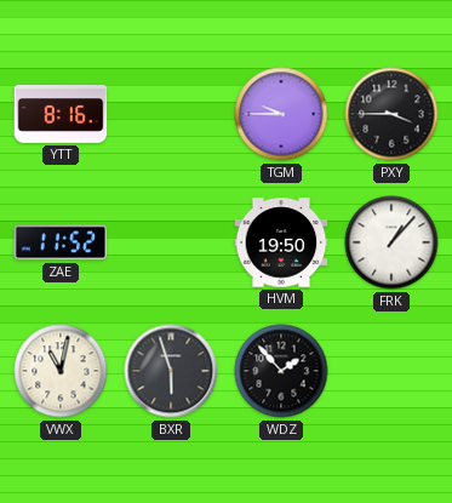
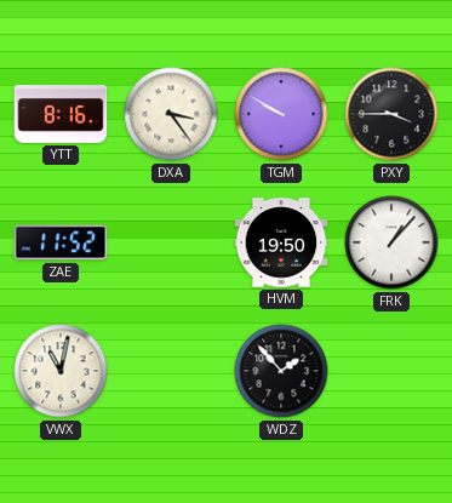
DXA: none -> 3:24 (171, 114)
TGM: 9:45 -> 9:50 (281, 114)
BXR: 5:57 -> none (171, 371)
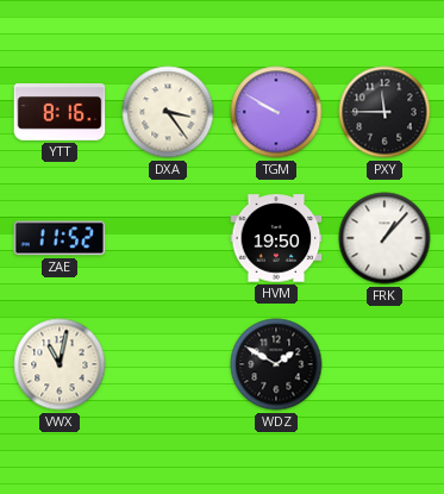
PXY: 3:45 -> 11:45 (384, 112)
WDZ: 1:53 -> 1:50 (276, 364)
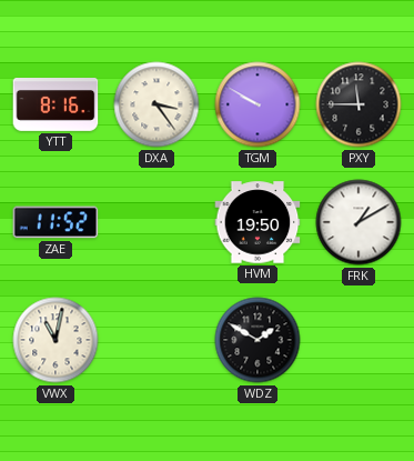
FRK: 1:07 -> 1:10 (359, 222)
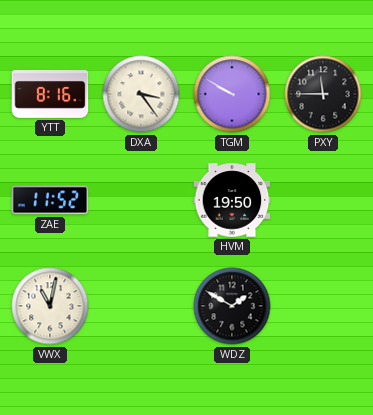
FRK: 1:10 -> none (359, 222)
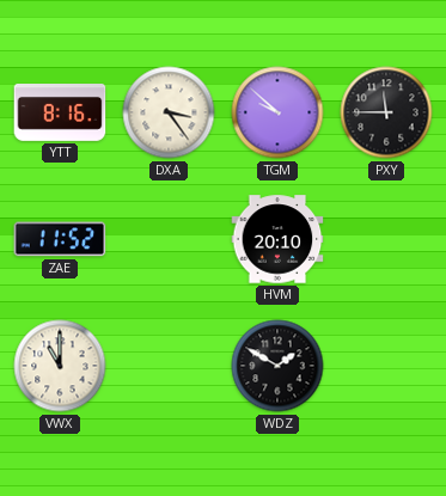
TGM: 9:50 -> 9:52 (277, 112)
HVM: 19:50 -> 20:10 (277, 239)
VWX: 11:02 -> 11:00 (60, 366)
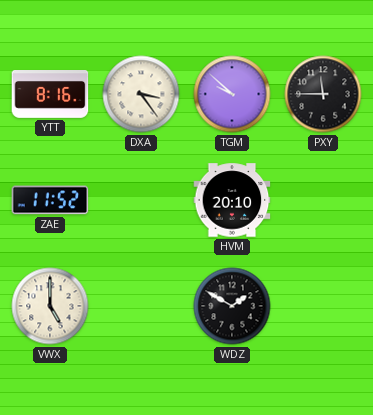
VWX: 11:00 -> 5:00 (50, 306)
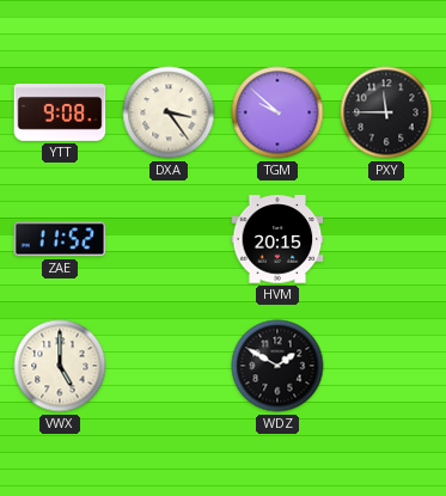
YTT: 8:16 -> 9:08 (60, 114)
HVM: 20:10 -> 20:15 (277, 239)
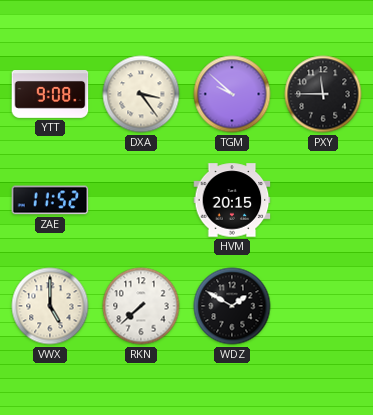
RKN: none -> 7:38 (141, 306)
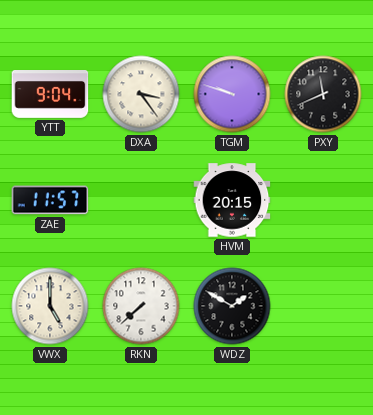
YTT: 9:08 -> 9:04 (50, 95)
TGM: 9:52 -> 9:48 (232, 94)
PXY: 11:45 -> 11:41 (323, 94)
ZAE: 11:52 -> 11:57 (50, 200)
